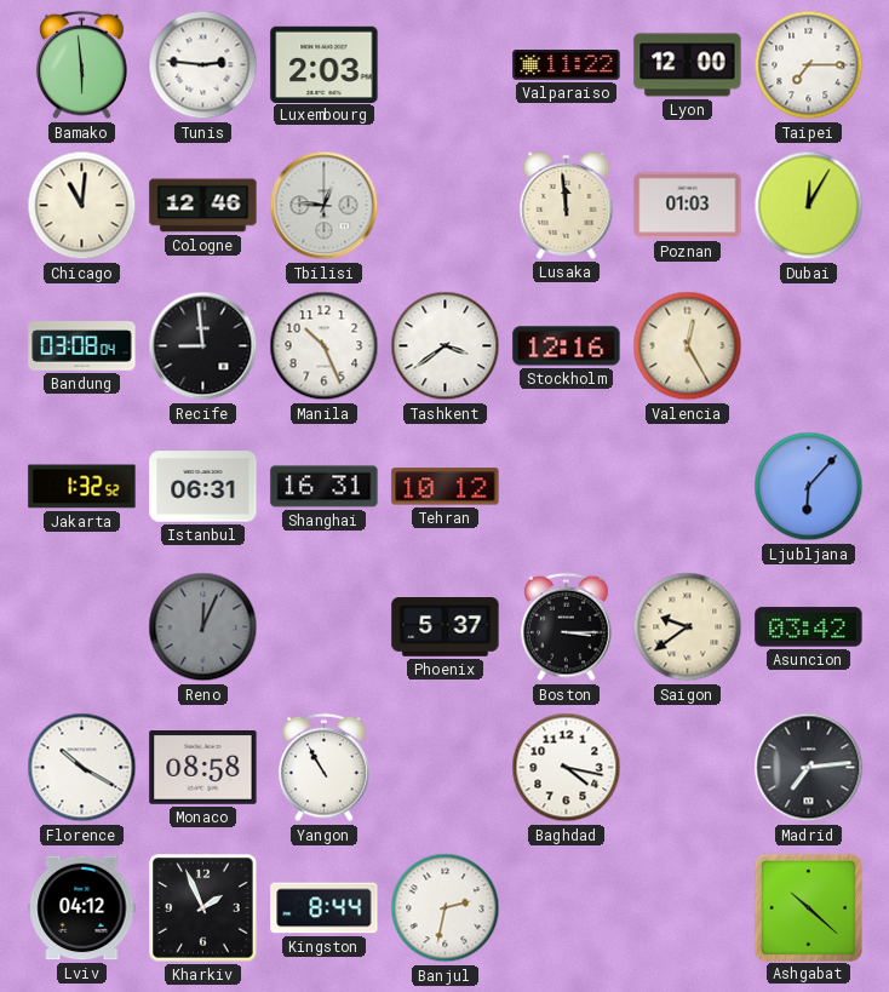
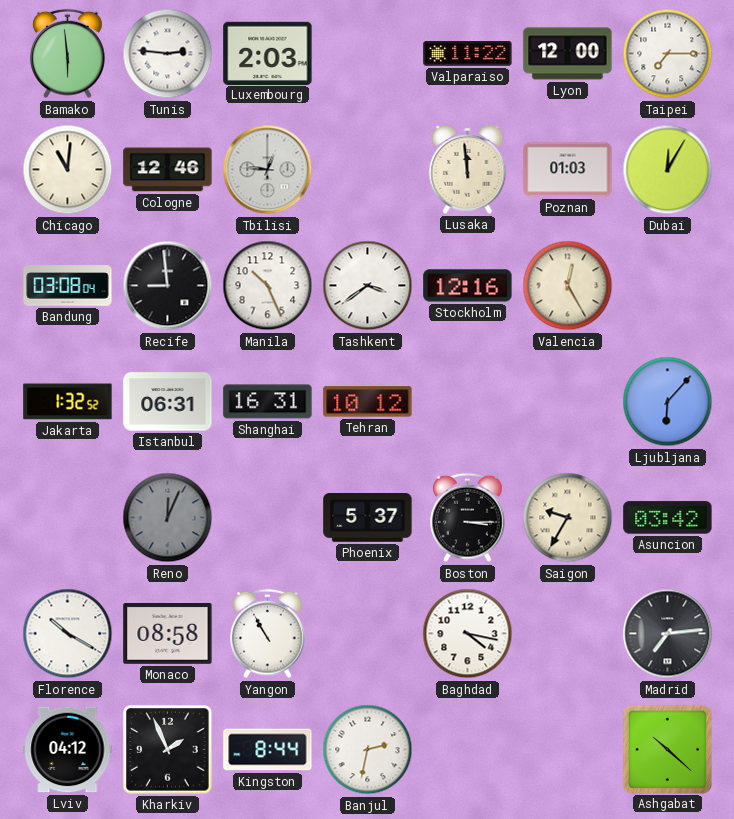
Saigon: 9:39 -> 9:35 (568, 518)
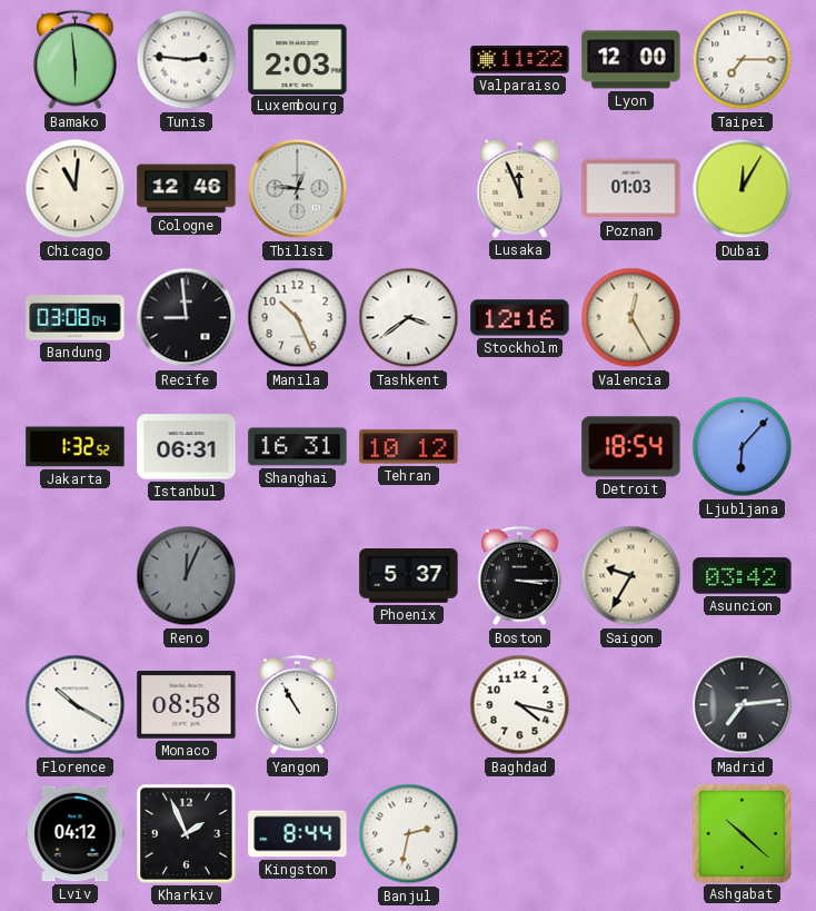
Lusaka: 11:59 -> 11:56 (520, 188)
Detroit: none -> 18:54 (631, 447)
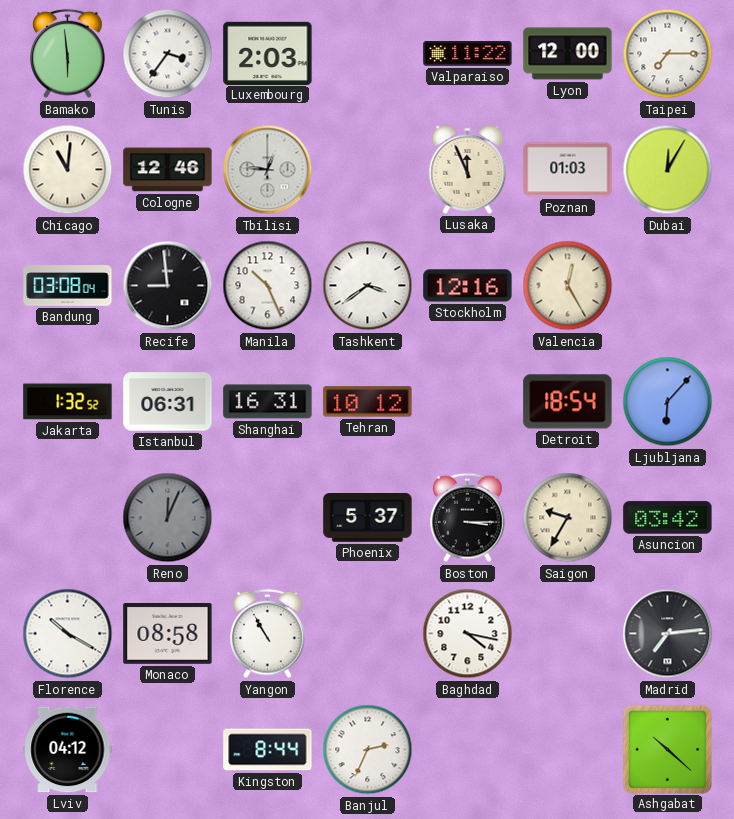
Tunis: 2:46 -> 3:36 (168, 54)
Kharkiv: 1:56 -> none (187, 834)
Banjul: 2:32 -> 2:34 (368, 750)
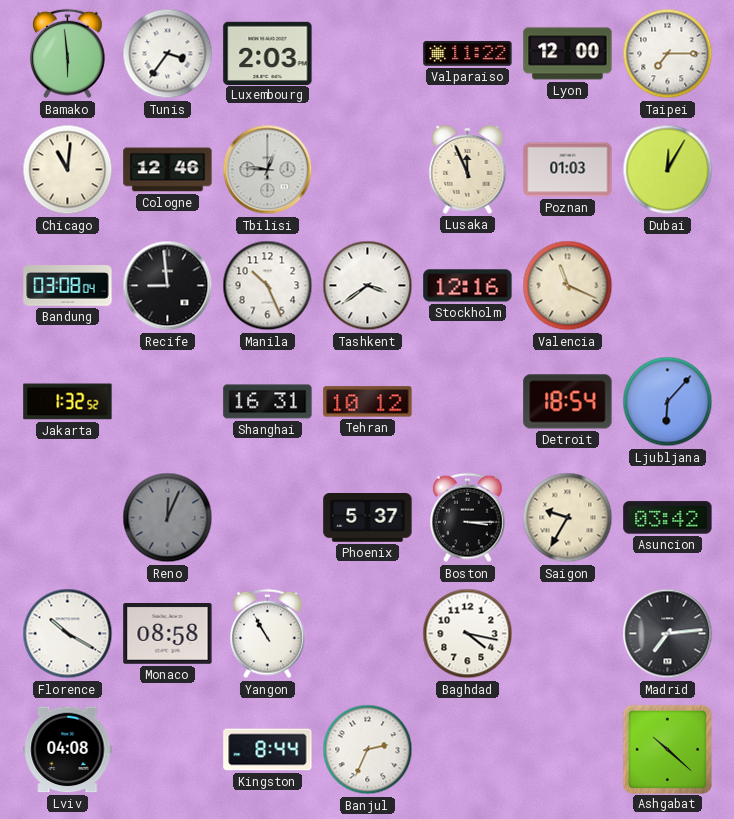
Valencia: 12:25 -> 11:19 (568, 286)
Istanbul: 06:31 -> none (168, 402)
Lviv: 04:12 -> 04:08 (68, 750)
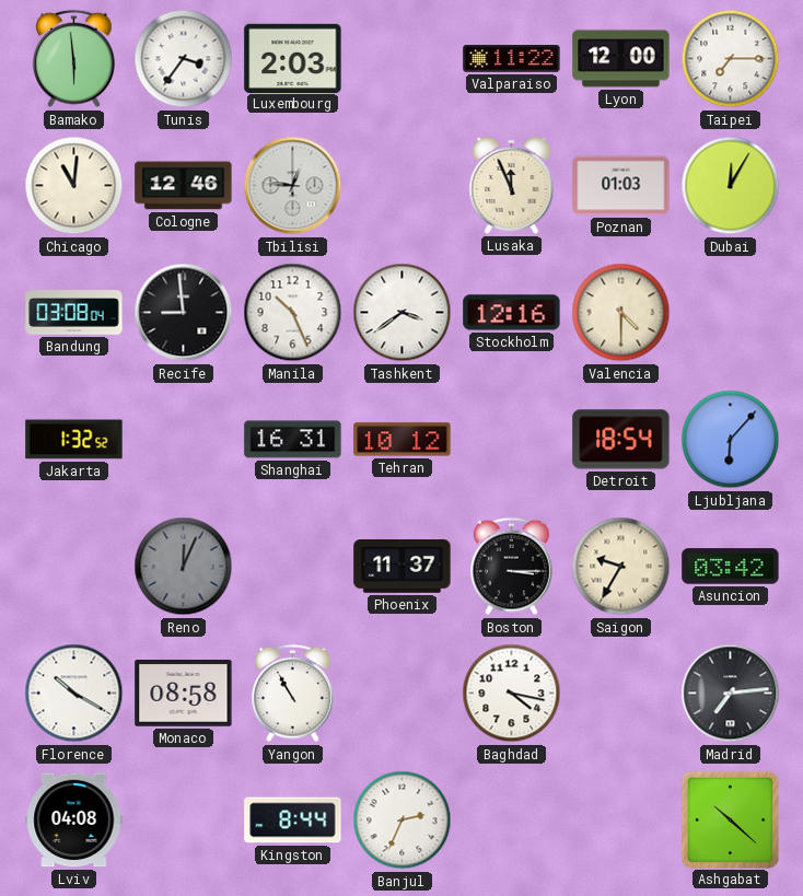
Valencia: 11:19 -> 4:30 (621, 313)
Phoenix: 5:37 -> 11:37 (403, 567)
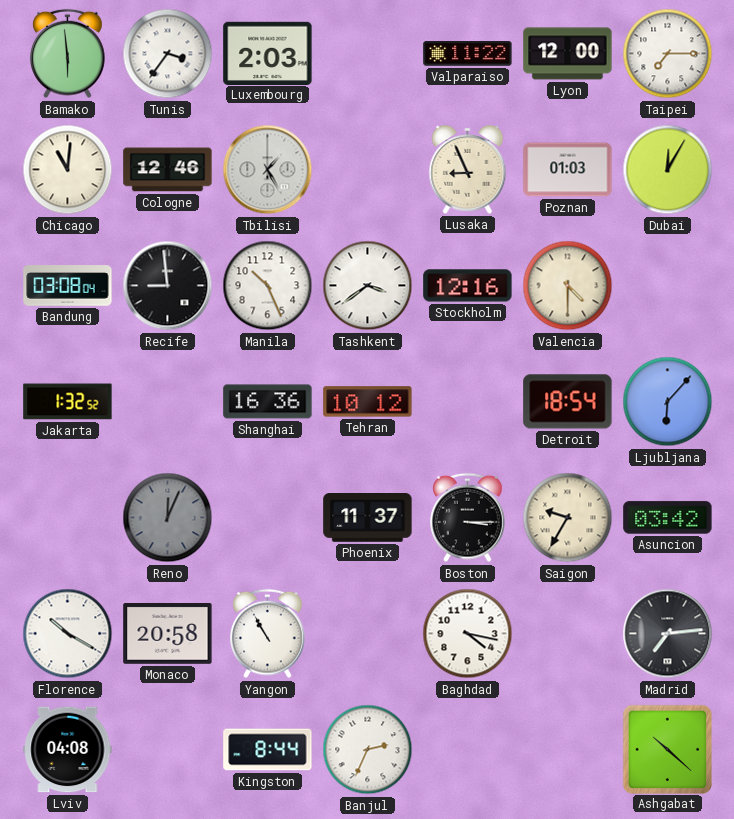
Tbilisi: 12:46 -> 1:25 (268, 170)
Lusaka: 11:56 -> 8:56 (468, 169)
Shanghai: 16:31 -> 16:36 (268, 402)
Monaco: 08:58 -> 20:58 (168, 634)
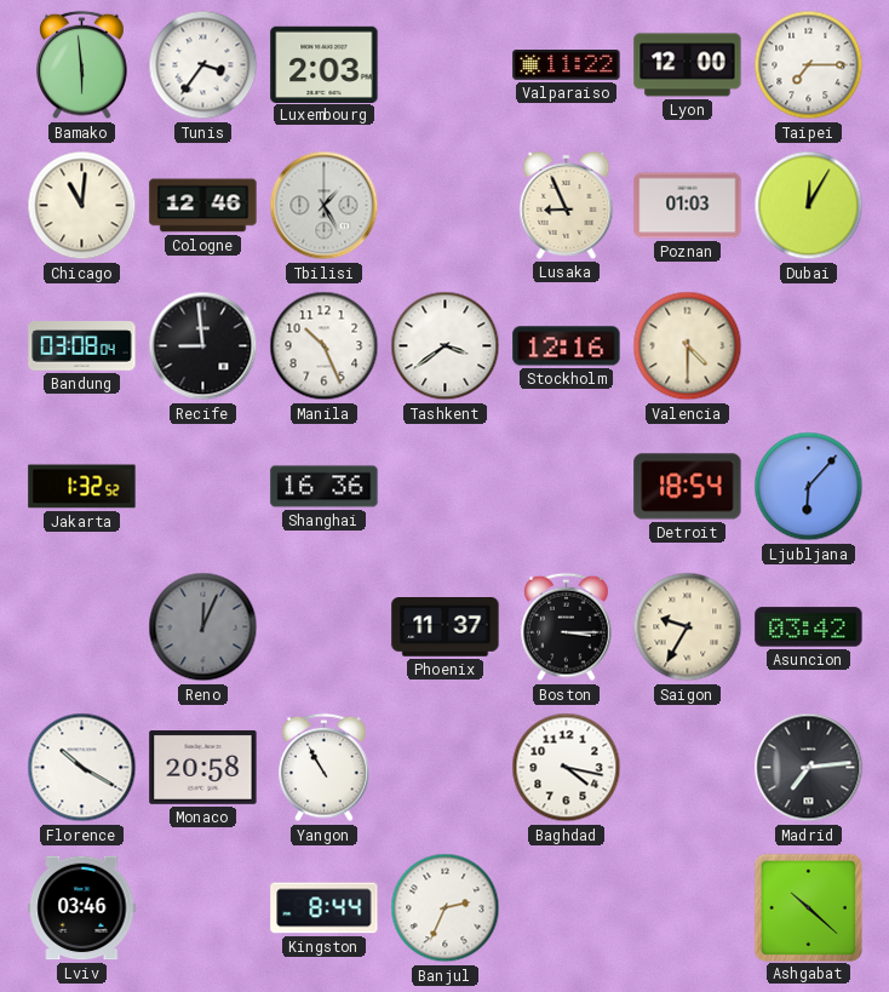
Tehran: 10:12 -> none (368, 402)
Lviv: 04:08 -> 03:46 (82, 908)
